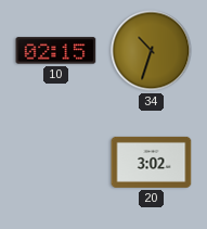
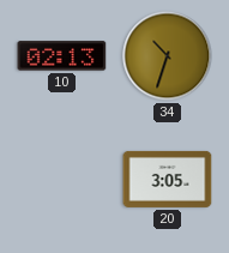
10: 02:15 -> 02:13 (62, 56)
20: 3:02 -> 3:05 (168, 179)
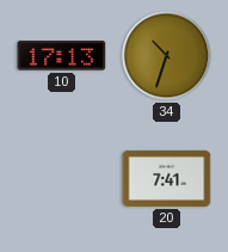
10: 02:13 -> 17:13 (62, 56)
20: 3:05 -> 7:41 (167, 178)
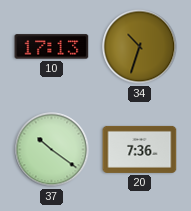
37: none -> 10:21 (52, 150)
20: 7:41 -> 7:36 (140, 149)
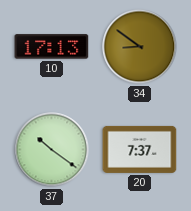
34: 10:33 -> 8:51 (140, 47)
20: 7:36 -> 7:37 (140, 149)
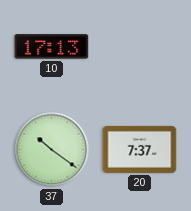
34: 8:51 -> none (140, 47)
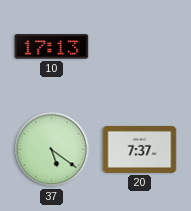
37: 10:21 -> 5:21 (52, 150)
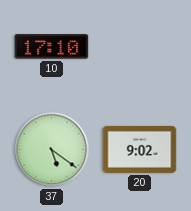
10: 17:13 -> 17:10 (52, 47)
20: 7:37 -> 9:02 (140, 149)
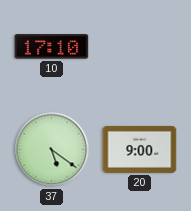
20: 9:02 -> 9:00 (140, 149)
